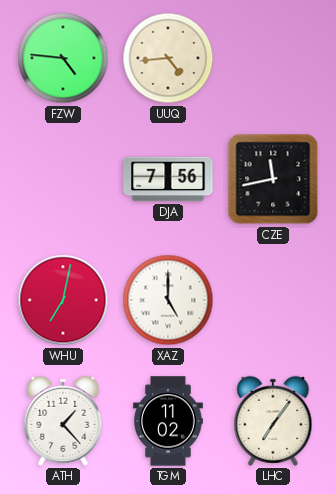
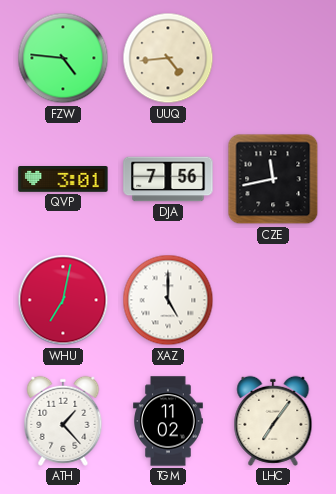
QVP: none -> 3:01 (63, 180)
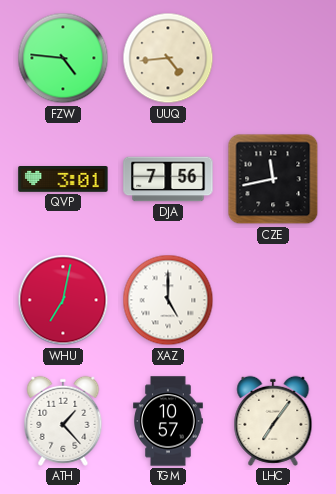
TGM: 11:02 -> 10:57 (168, 421)
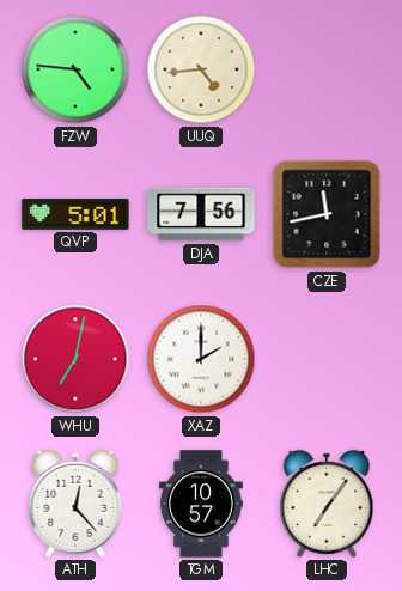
QVP: 3:01 -> 5:01 (75, 215)
XAZ: 5:00 -> 2:00 (201, 359)
ATH: 1:23 -> 12:23 (75, 504)
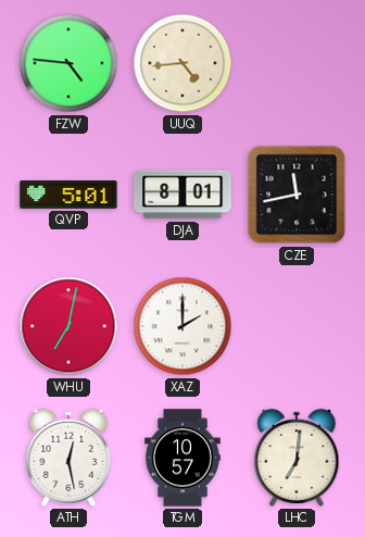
DJA: 7:56 -> 8:01 (182, 195)
ATH: 12:23 -> 12:28 (68, 458)
LHC: 7:06 -> 7:01 (297, 458)
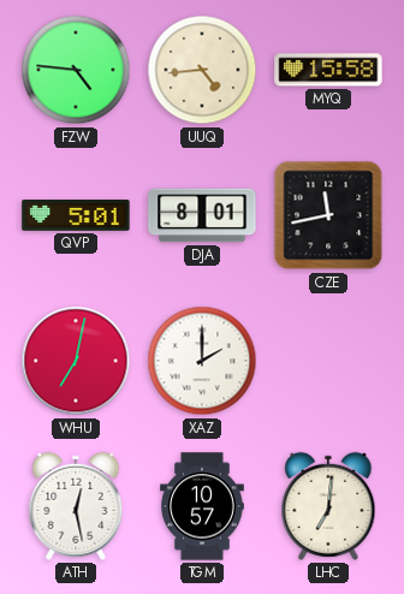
MYQ: none -> 15:58 (328, 70)
